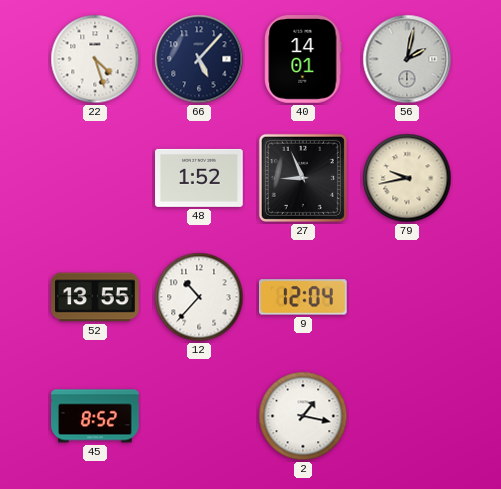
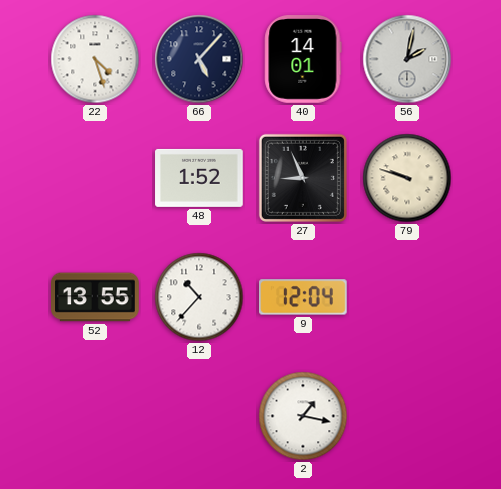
79: 9:43 -> 9:48 (407, 178)
45: 8:52 -> none (95, 416)
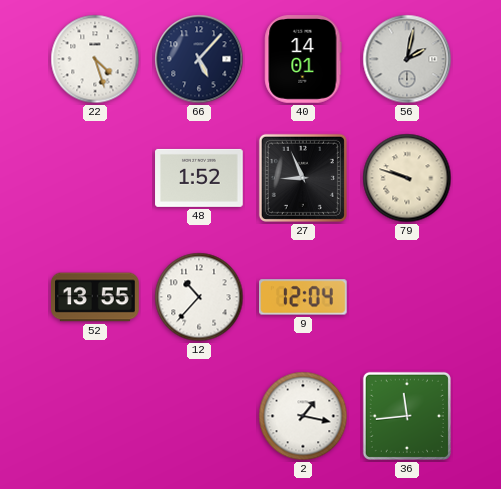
36: none -> 11:44 (407, 416)
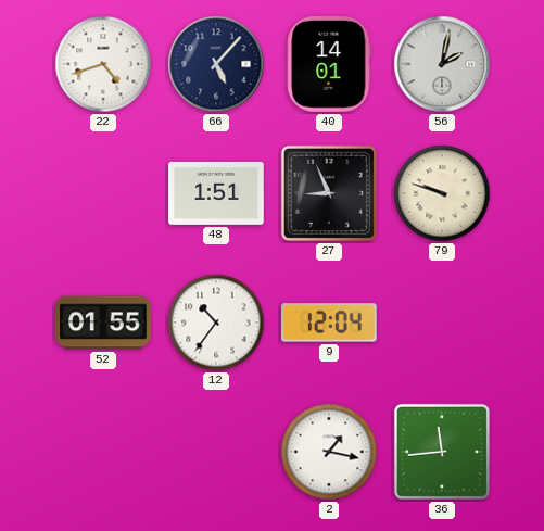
22: 4:27 -> 4:42 (103, 64)
48: 1:52 -> 1:51 (216, 193)
52: 13:55 -> 01:55 (103, 323)
12: 10:37 -> 10:36 (216, 323)
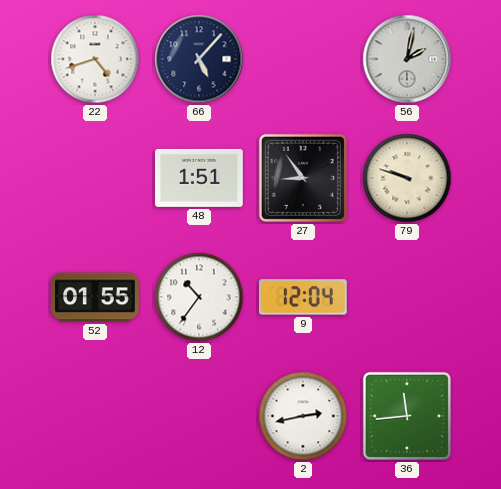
40: 14:01 -> none (329, 64)
27: 8:56 -> 8:54 (303, 178)
2: 1:17 -> 2:43 (303, 416)
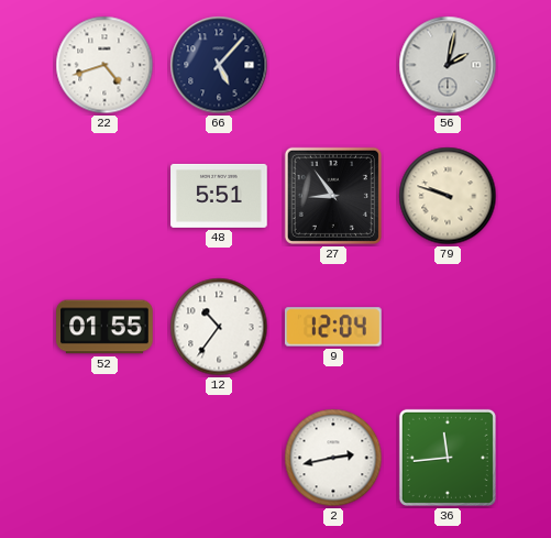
48: 1:51 -> 5:51 (219, 196)
